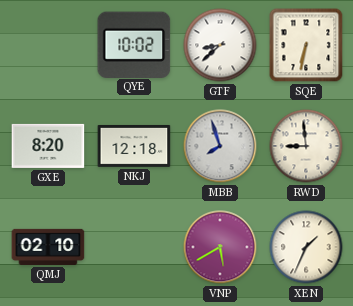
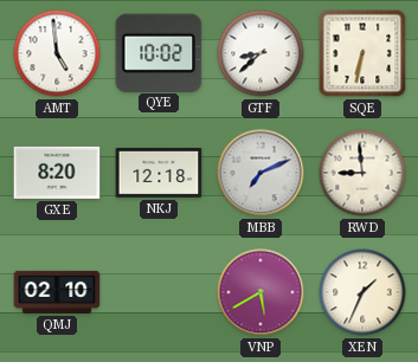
AMT: none -> 4:59 (57, 53)
MBB: 7:57 -> 7:11 (261, 173)
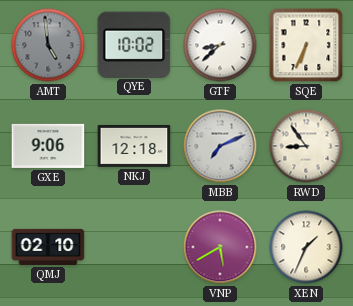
AMT dial: white -> grey (48, 45)
SQE: 6:32 -> 6:34 (306, 45)
GXE: 8:20 -> 9:06 (48, 146)
RWD: 8:59 -> 8:54 (306, 146)
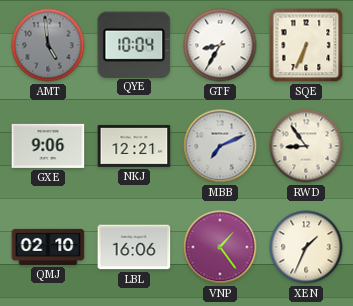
QYE: 10:02 -> 10:04 (134, 44)
GTF: 8:38 -> 8:35 (220, 45)
NKJ: 12:18 -> 12:21 (134, 146)
LBL: none -> 16:06 (134, 247)
VNP: 5:40 -> 1:24 (220, 247)
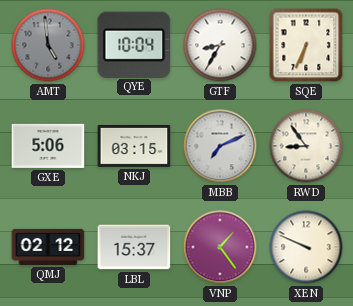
GXE: 9:06 -> 5:06 (48, 146)
NKJ: 12:21 -> 03:15 (134, 146)
QMJ: 02:10 -> 02:12 (48, 247)
LBL: 16:06 -> 15:37 (134, 247)
XEN: 1:34 -> 9:49 (306, 247)
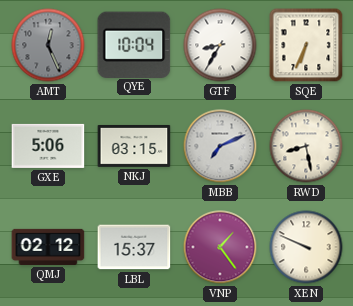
AMT: 4:59 -> 12:26 (48, 45)
RWD: 8:54 -> 8:28 (306, 146)
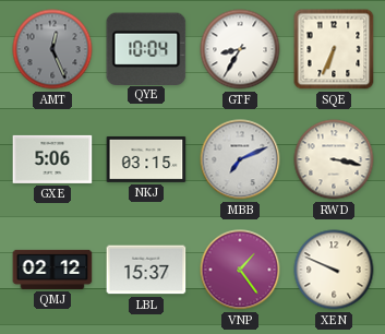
RWD: 8:28 -> 3:17 (334, 159)
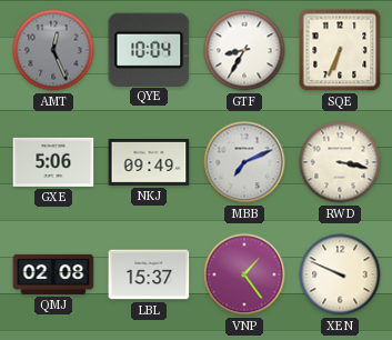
NKJ: 03:15 -> 09:49 (149, 162)
QMJ: 02:12 -> 02:08 (53, 274)
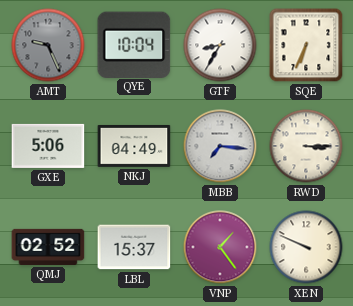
AMT: 12:26 -> 9:26 (48, 45)
NKJ: 09:49 -> 04:49 (134, 146)
MBB: 7:11 -> 7:16 (220, 146)
RWD: 3:17 -> 3:15 (306, 146)
QMJ: 02:08 -> 02:52 (48, 247)
